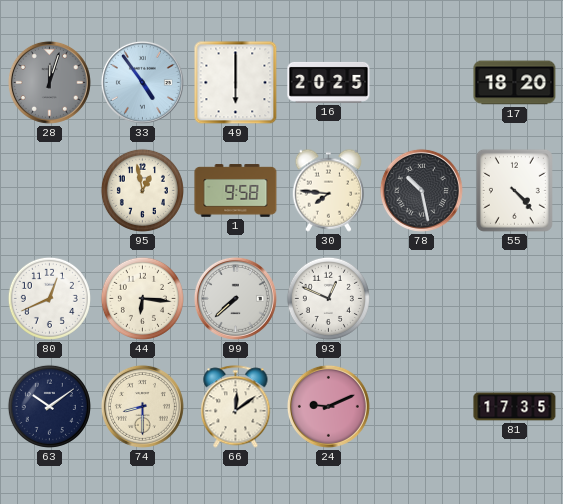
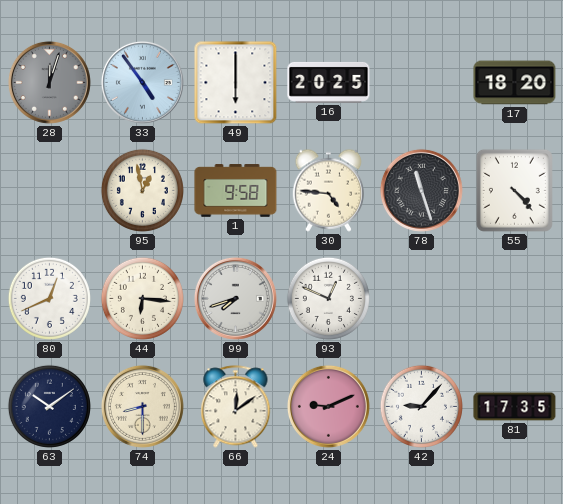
30: 7:46 -> 4:46 (328, 190)
78: 10:28 -> 11:27 (421, 190)
99: 7:38 -> 7:42 (235, 298)
42: none -> 9:07 (421, 406)
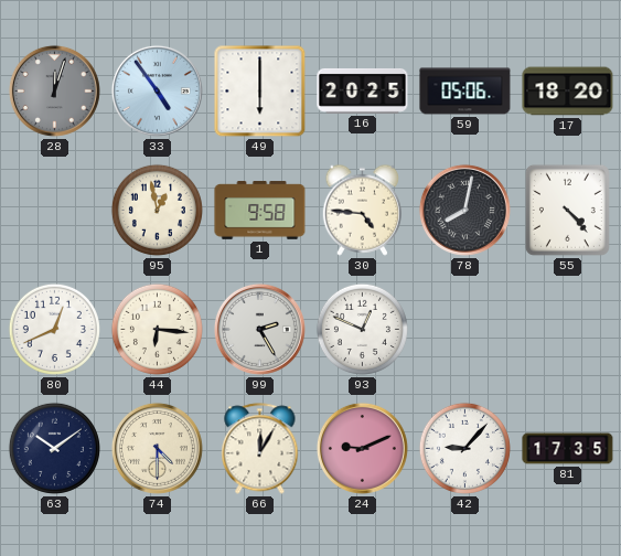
59: none -> 05:06 (465, 92)
78: 11:27 -> 8:02 (464, 210)
99: 7:42 -> 2:25 (259, 329)
74: 8:30 -> 4:30 (157, 448)
66: 12:09 -> 12:05 (260, 449)
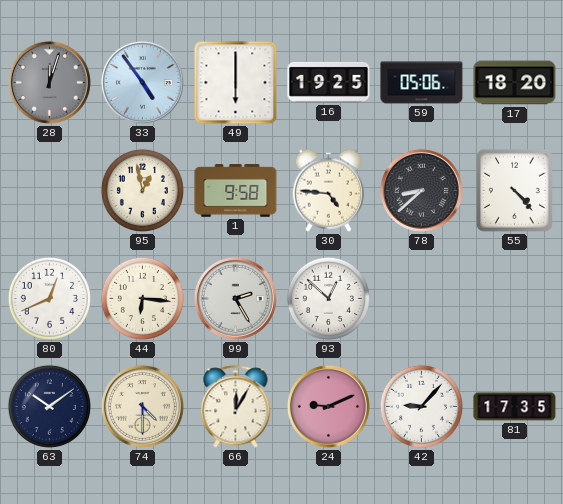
16: 20:25 -> 19:25 (329, 82)
78: 8:02 -> 8:38 (421, 190)
93: 12:49 -> 12:52 (328, 298)
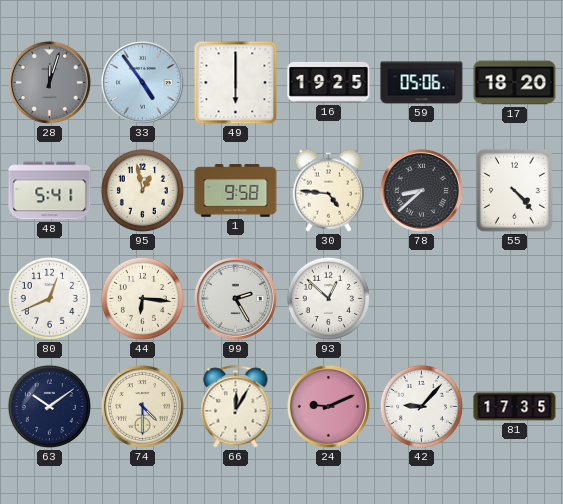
48: none -> 5:41 (50, 191)
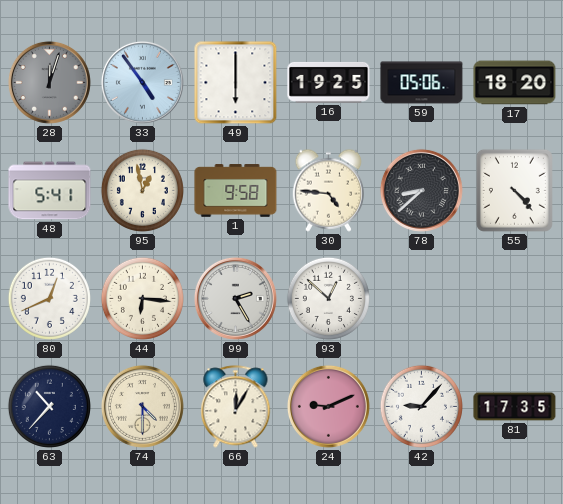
63: 10:09 -> 10:37 (49, 406)
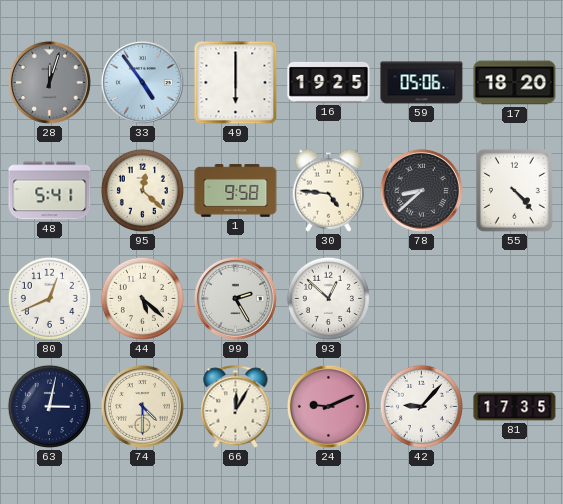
95: 12:58 -> 12:22 (142, 190)
44: 6:16 -> 5:22 (142, 298)
63: 10:37 -> 3:02 (49, 406)
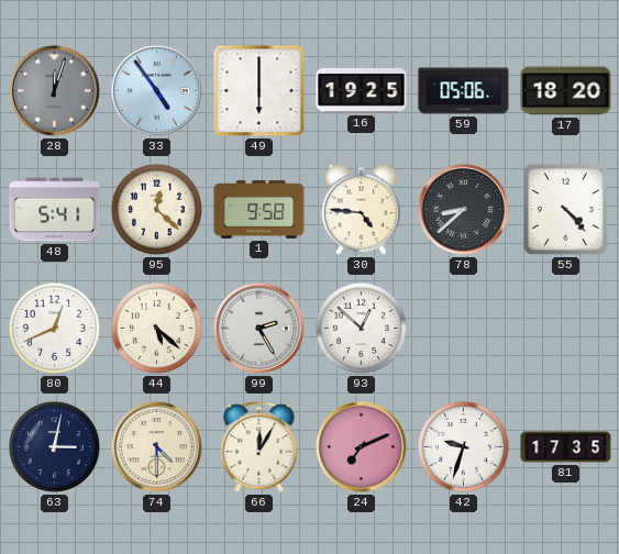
24: 9:11 -> 7:11 (361, 446)
42: 9:07 -> 9:33 (463, 446)
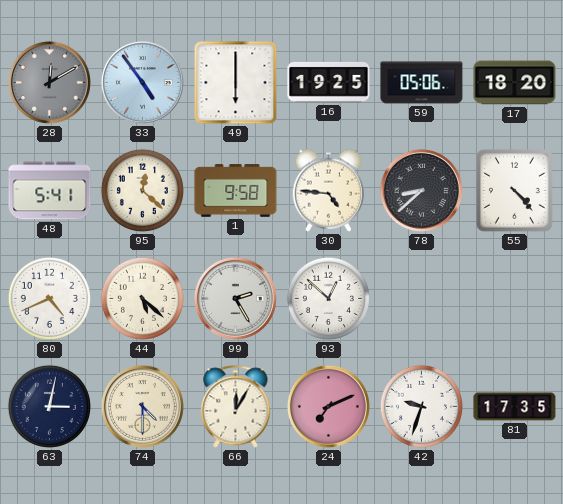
28: 12:03 -> 12:10 (49, 82)
80: 12:41 -> 4:41 (49, 298)
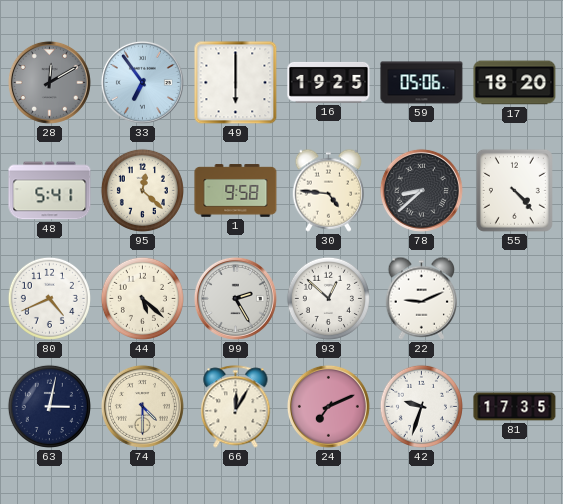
33: 4:54 -> 6:54 (142, 82)
22: none -> 9:11 (421, 298)
